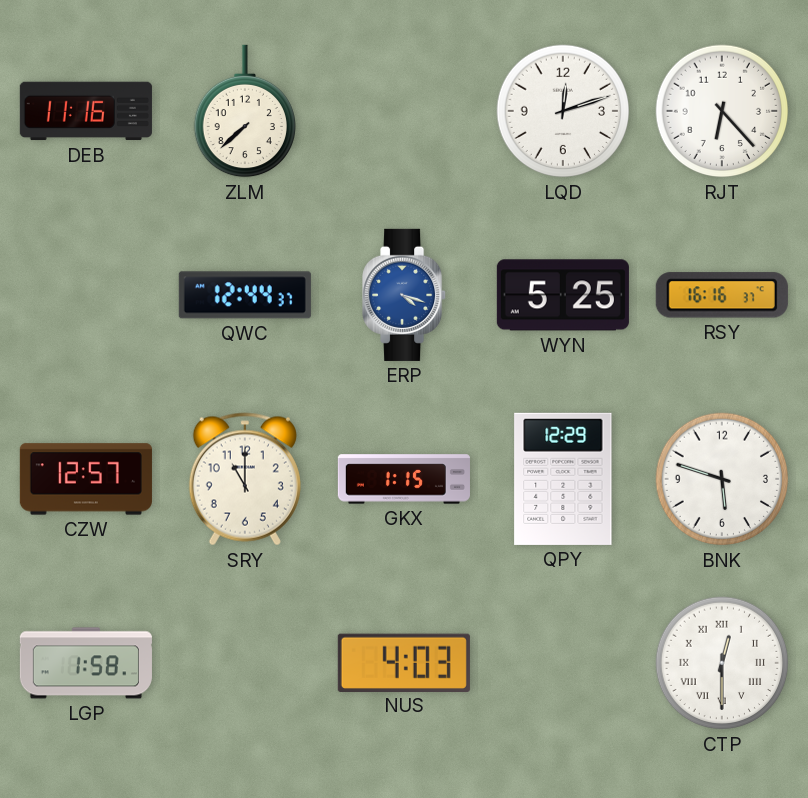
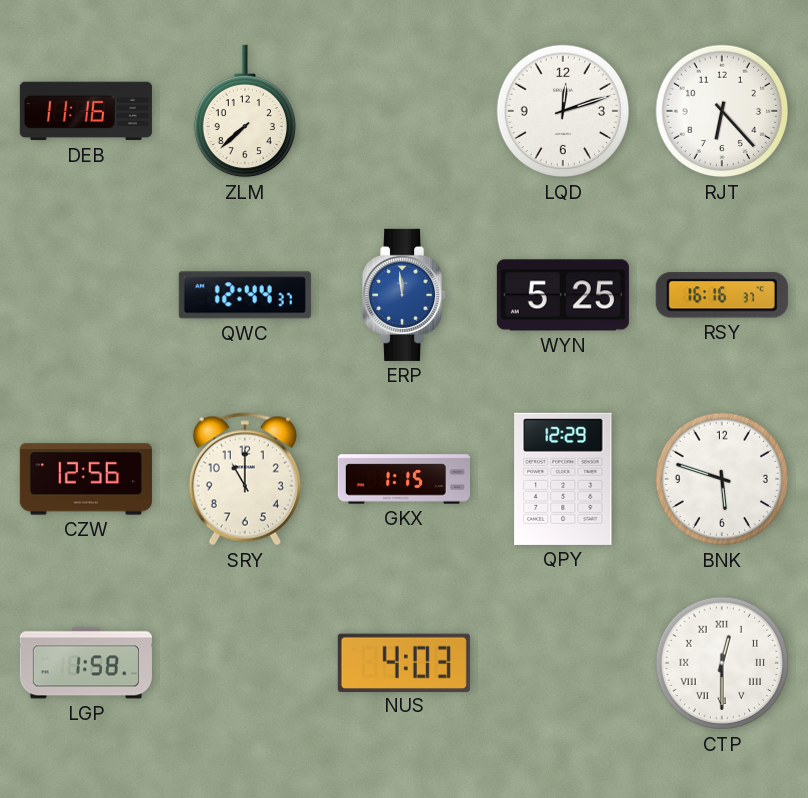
ERP: 4:18 -> 11:59 (405, 295)
CZW: 12:57 -> 12:56 (86, 479)
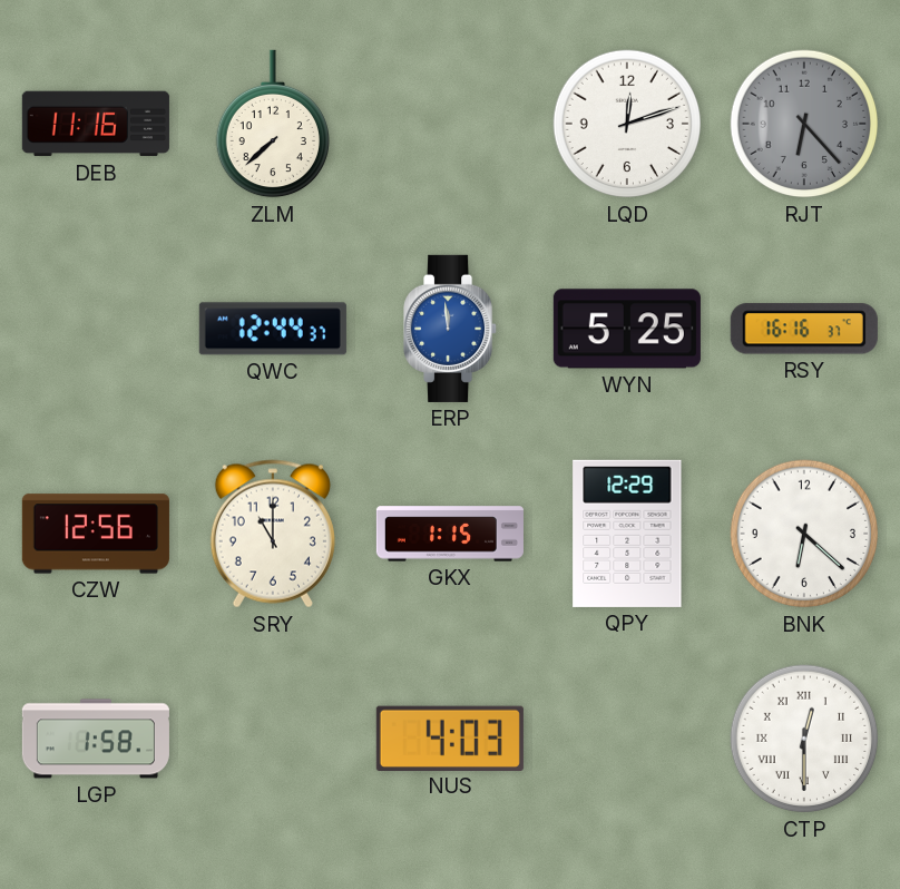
RJT dial: white -> grey (804, 124)
BNK: 5:48 -> 6:22 (804, 534)
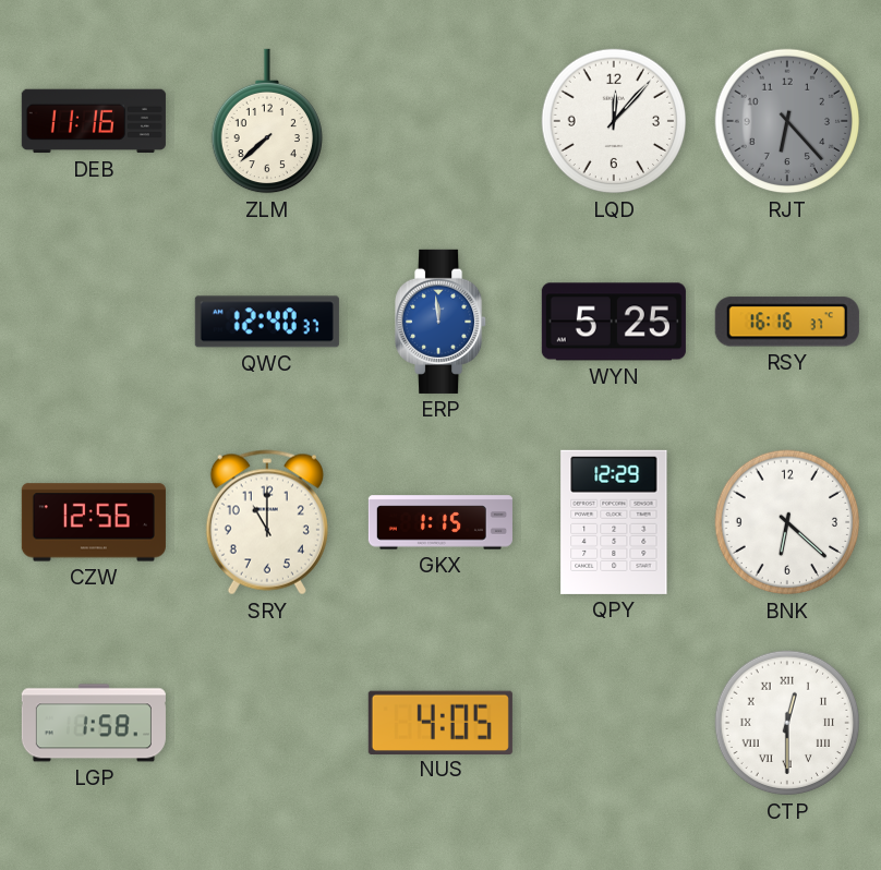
LQD: 12:12 -> 12:07 (614, 121)
QWC: 12:44 -> 12:40 (267, 322)
NUS: 4:03 -> 4:05 (440, 722)
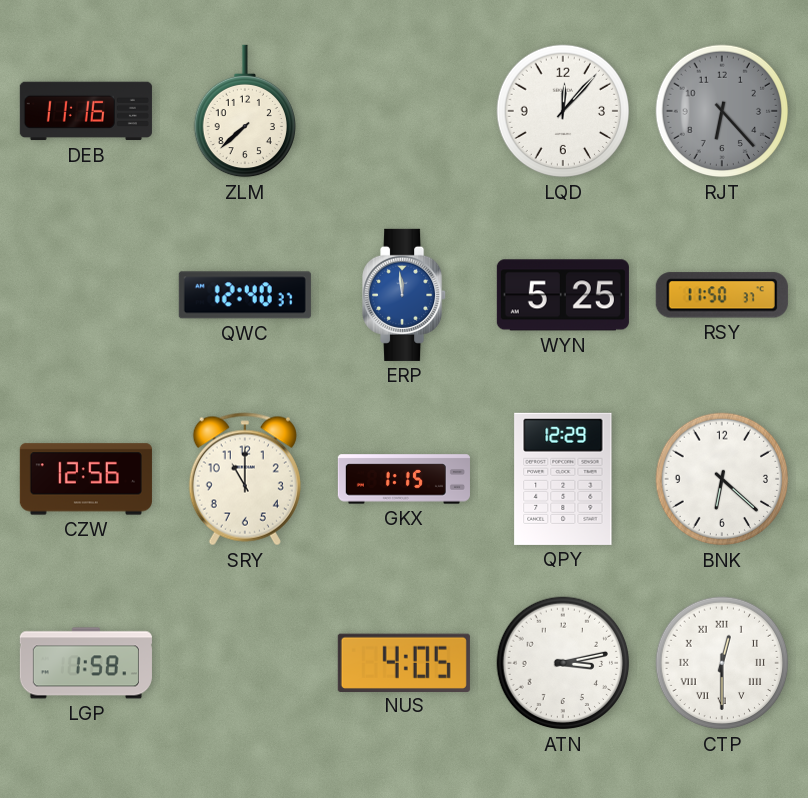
RSY: 16:16 -> 11:50 (722, 295)
ATN: none -> 3:13 (563, 663)
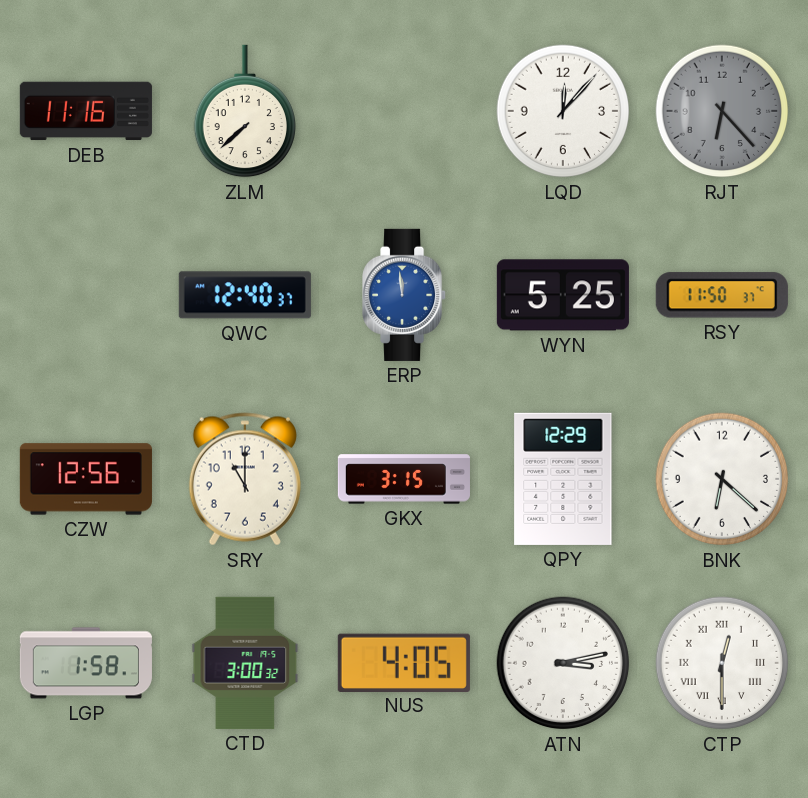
GKX: 1:15 -> 3:15 (404, 479)
CTD: none -> 3:00 (245, 663)
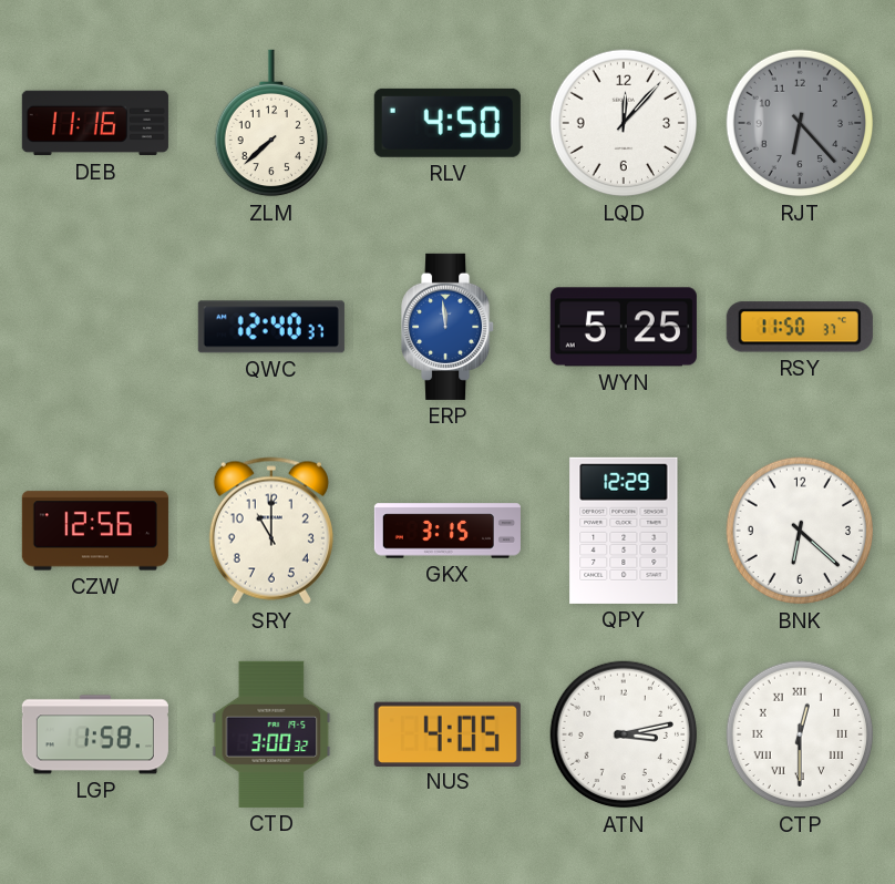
RLV: none -> 4:50 (447, 123)
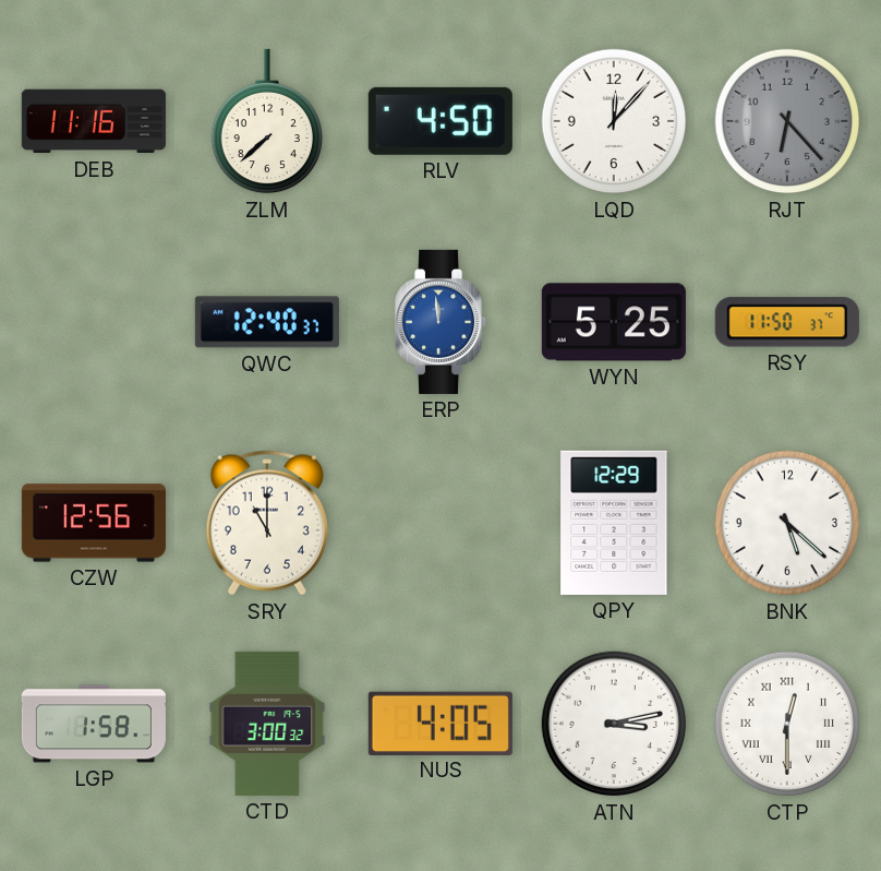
GKX: 3:15 -> none (447, 531)
BNK: 6:22 -> 5:22 (787, 523)
